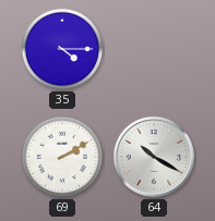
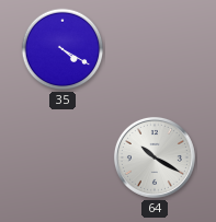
35: 4:15 -> 4:20 (62, 49)
69: 2:10 -> none (62, 157)
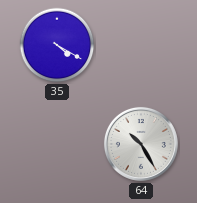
64: 10:20 -> 10:25 (141, 144)
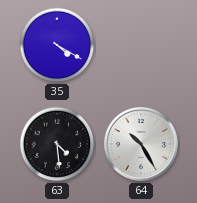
63: none -> 4:29 (57, 144)
